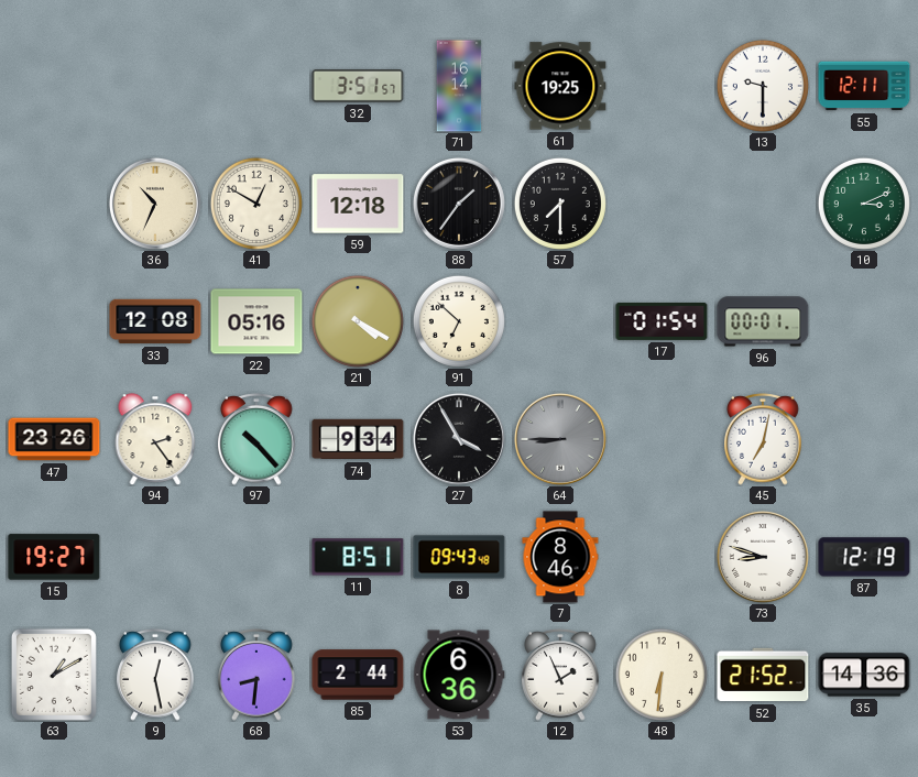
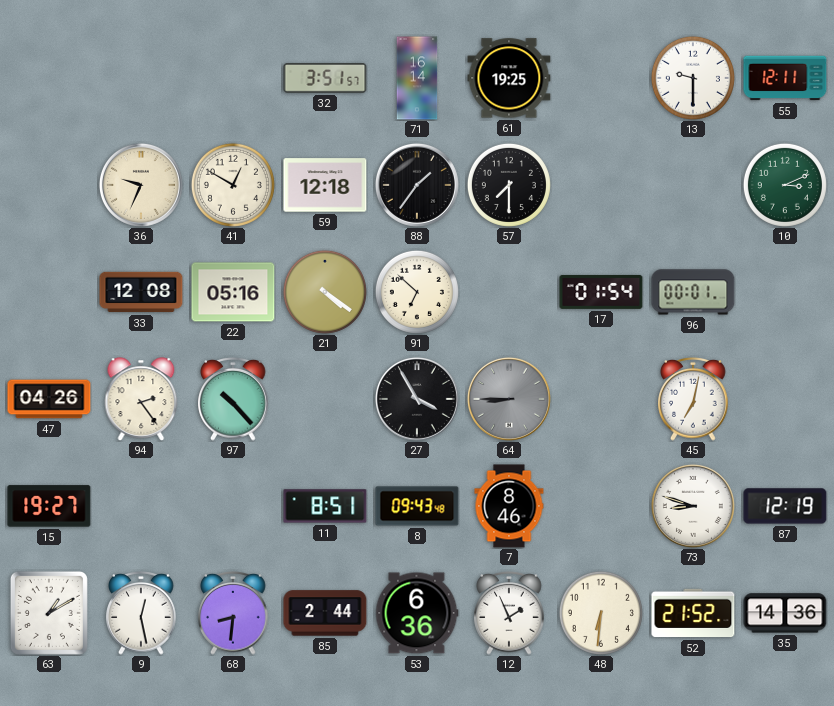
36: 10:34 -> 9:34 (141, 185)
21: 4:20 -> 4:21 (325, 292)
47: 23:26 -> 04:26 (49, 399)
74: 9:34 -> none (358, 439)
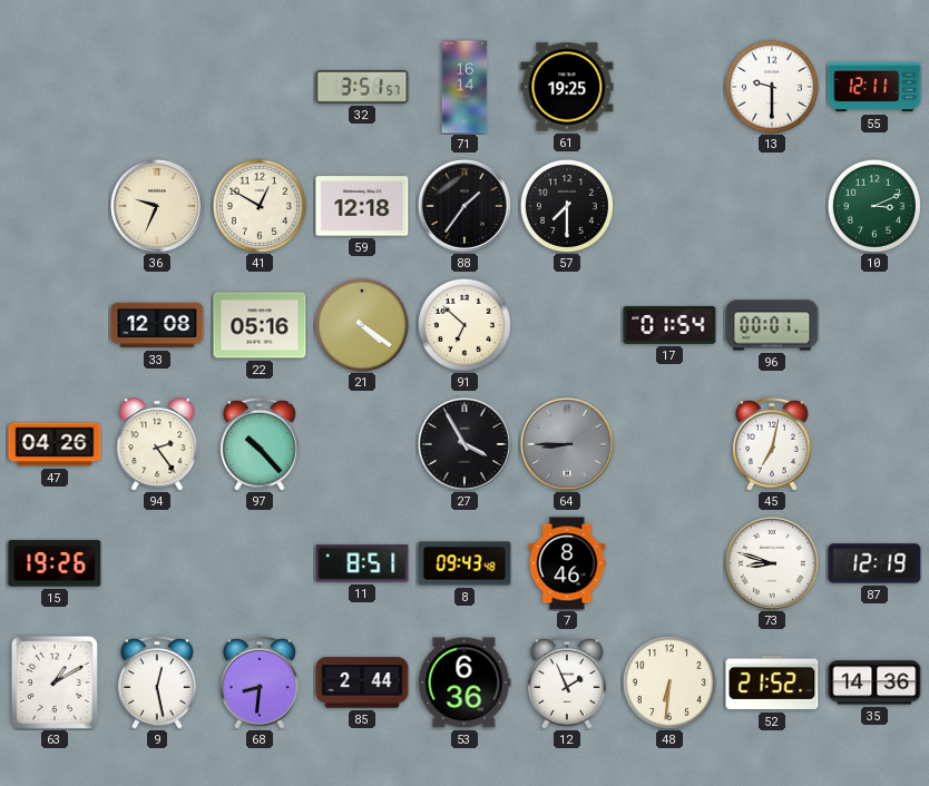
15: 19:27 -> 19:26 (55, 563)
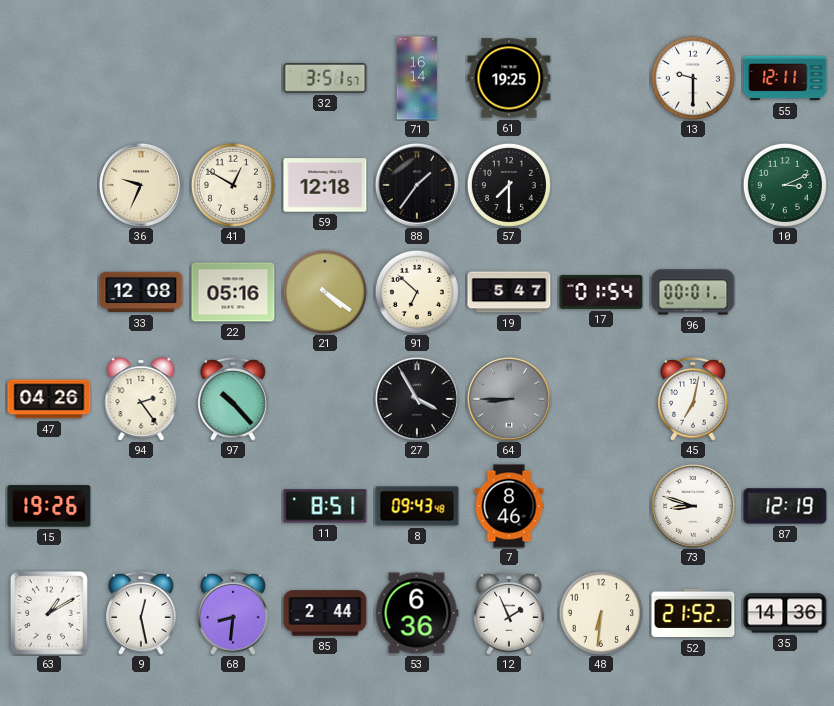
19: none -> 5:47 (509, 292)
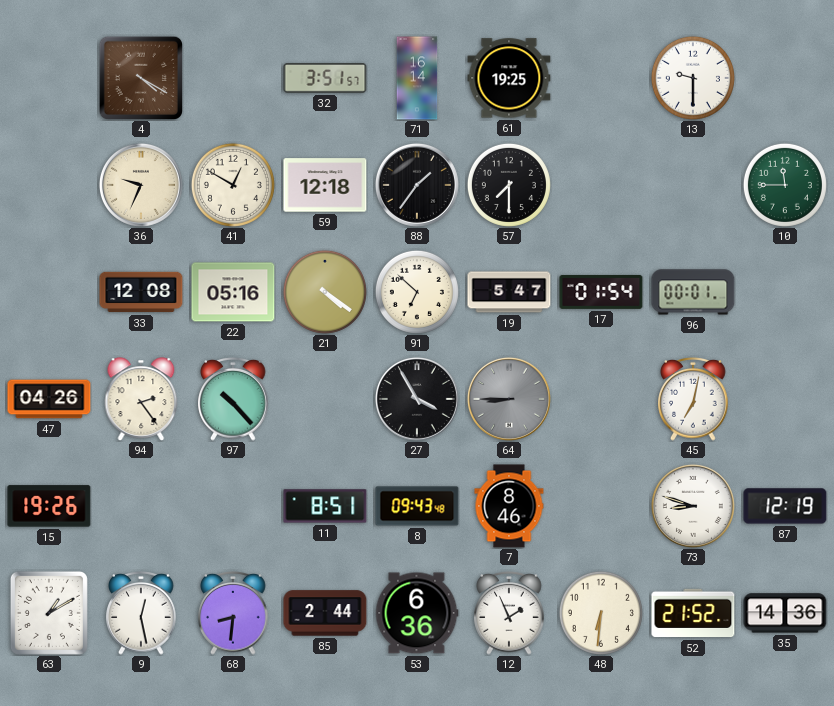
4: none -> 4:20 (140, 77)
55: 12:11 -> none (785, 78)
10: 3:11 -> 11:45 (785, 185)
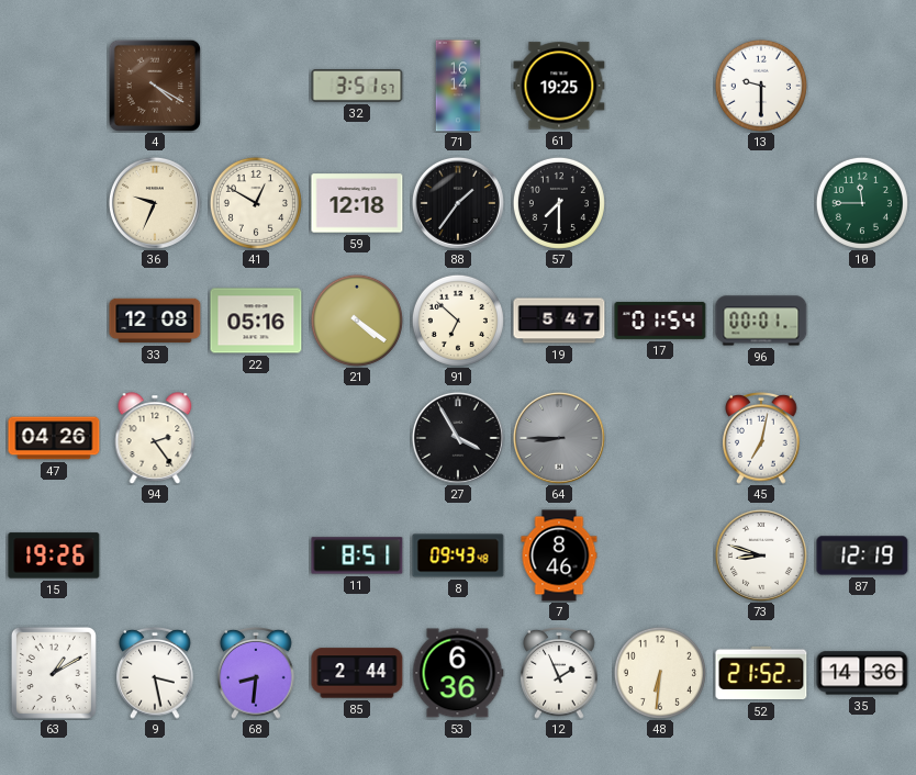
97: 10:23 -> none (233, 400)
9: 12:28 -> 3:28 (155, 674)
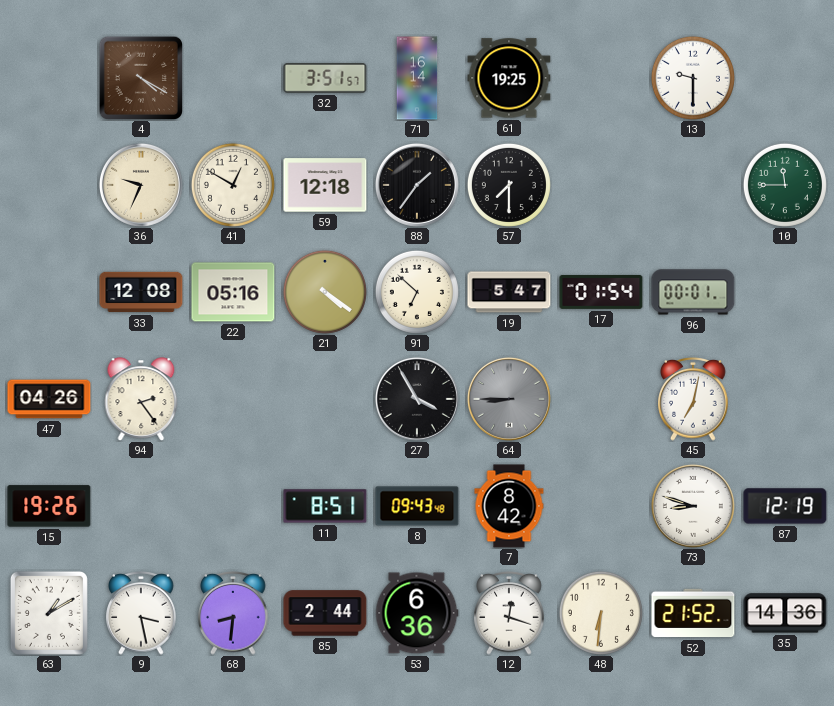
7: 8:46 -> 8:42 (509, 506)
12: 1:56 -> 12:18 (509, 614)
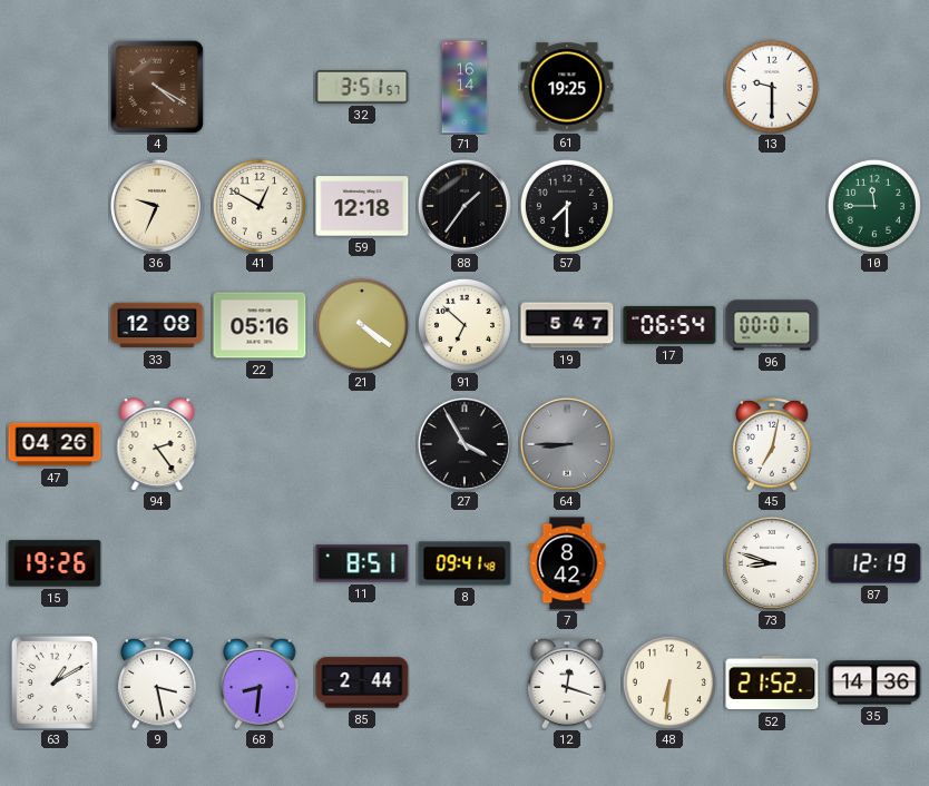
17: 01:54 -> 06:54 (669, 325)
8: 09:43 -> 09:41 (464, 563)
53: 6:36 -> none (417, 613)
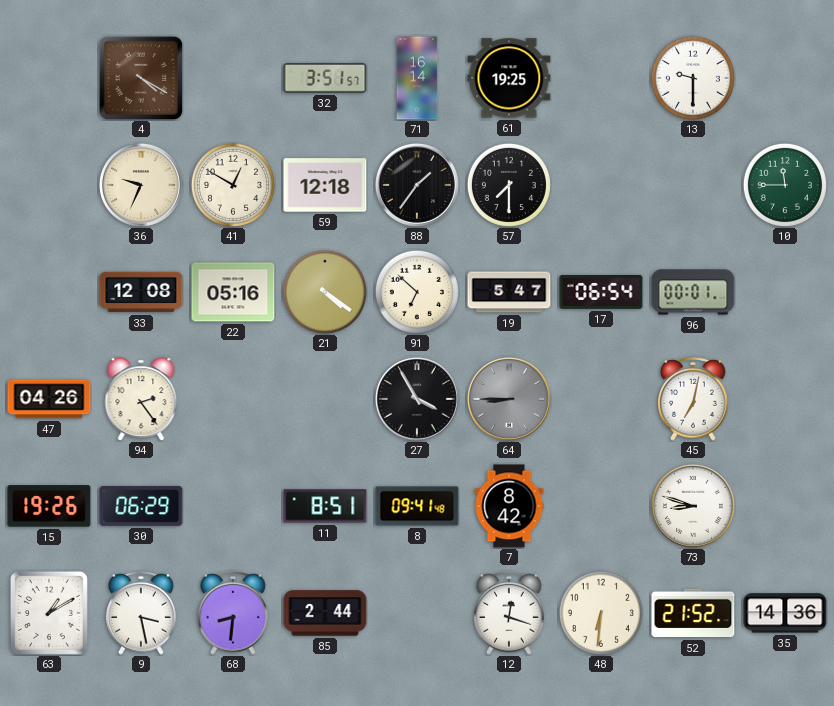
30: none -> 06:29 (141, 506)
87: 12:19 -> none (874, 563)
